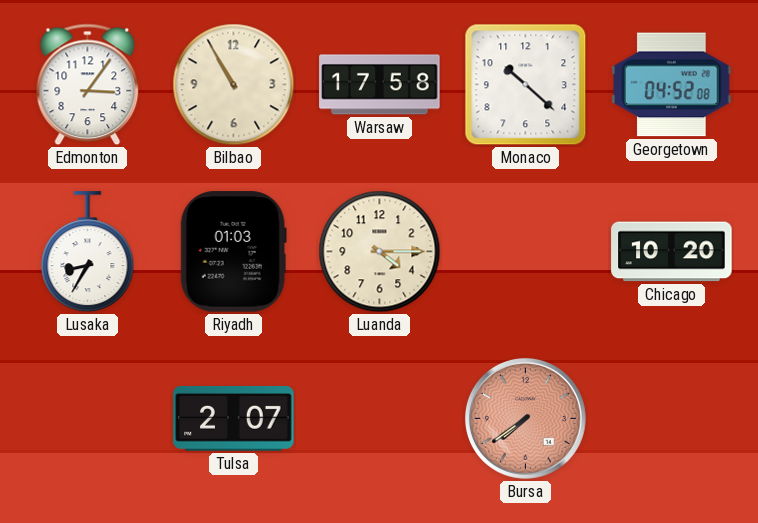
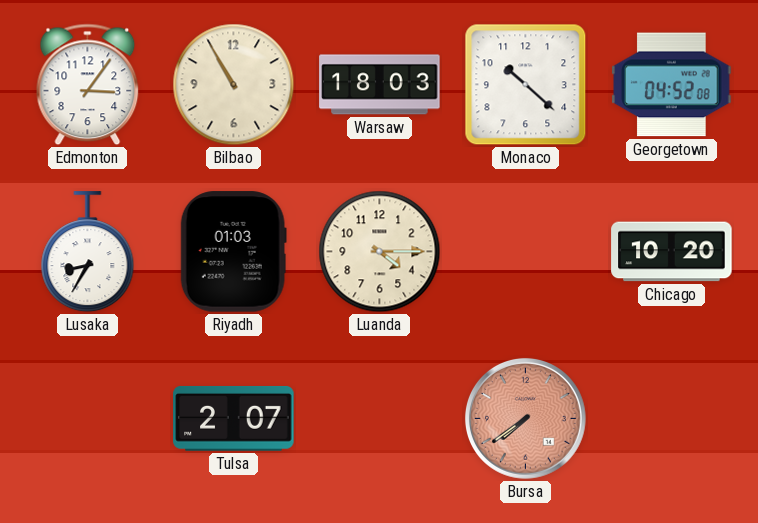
Warsaw: 17:58 -> 18:03 (380, 85)
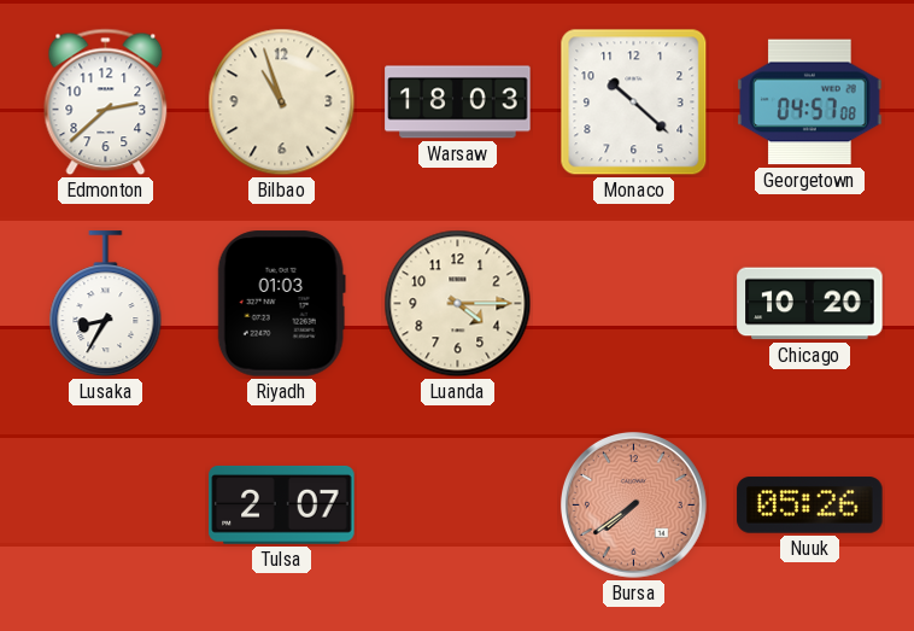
Edmonton: 3:06 -> 2:38 (106, 103)
Bilbao: 10:55 -> 10:57 (282, 103)
Georgetown: 04:52 -> 04:57 (810, 103)
Nuuk: none -> 05:26 (810, 506)
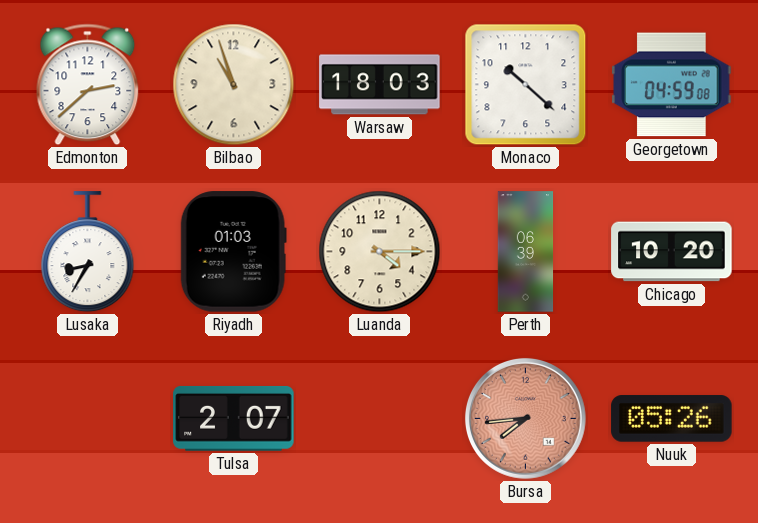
Georgetown: 04:57 -> 04:59 (672, 85)
Perth: none -> 06:39 (526, 252)
Bursa: 7:39 -> 7:44 (525, 418)
